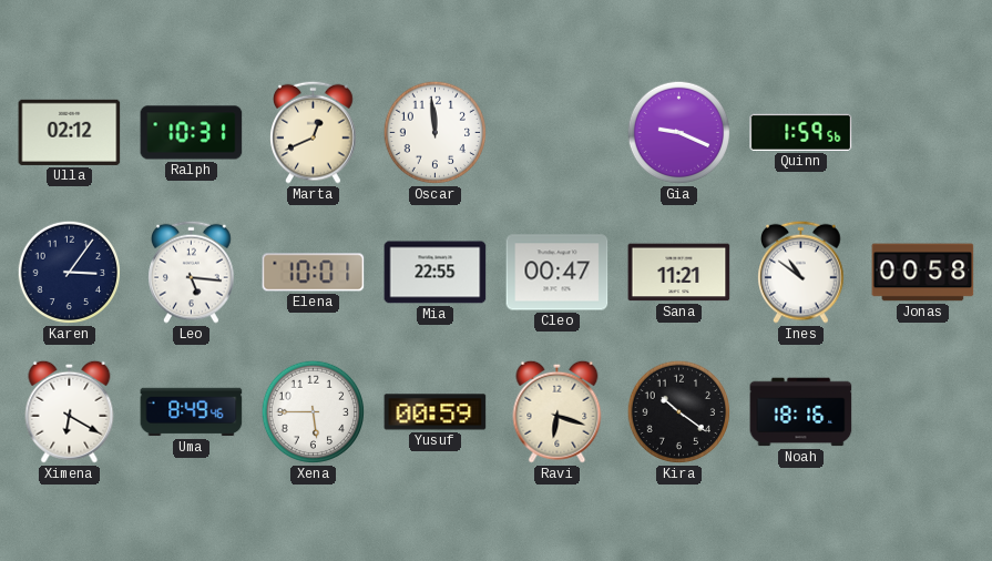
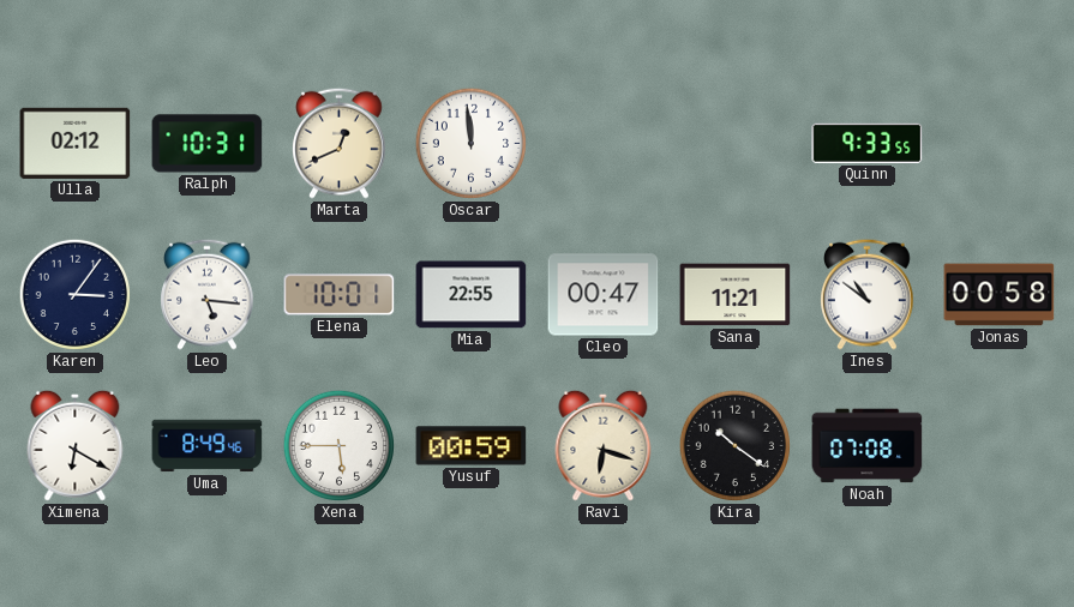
Gia: 9:19 -> none (679, 133)
Quinn: 1:59 -> 9:33 (868, 143)
Noah: 18:16 -> 07:08 (868, 446)
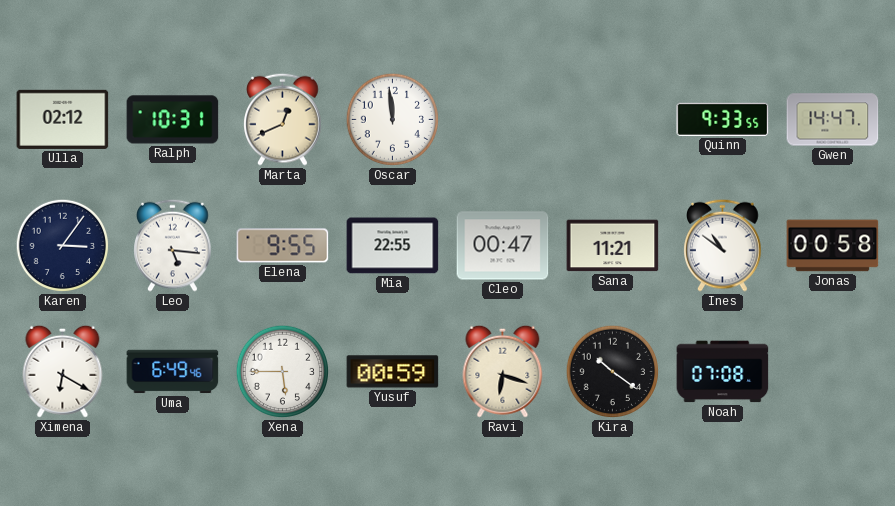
Gwen: none -> 14:47 (833, 120)
Elena: 10:01 -> 9:55 (283, 246)
Uma: 8:49 -> 6:49 (173, 372)
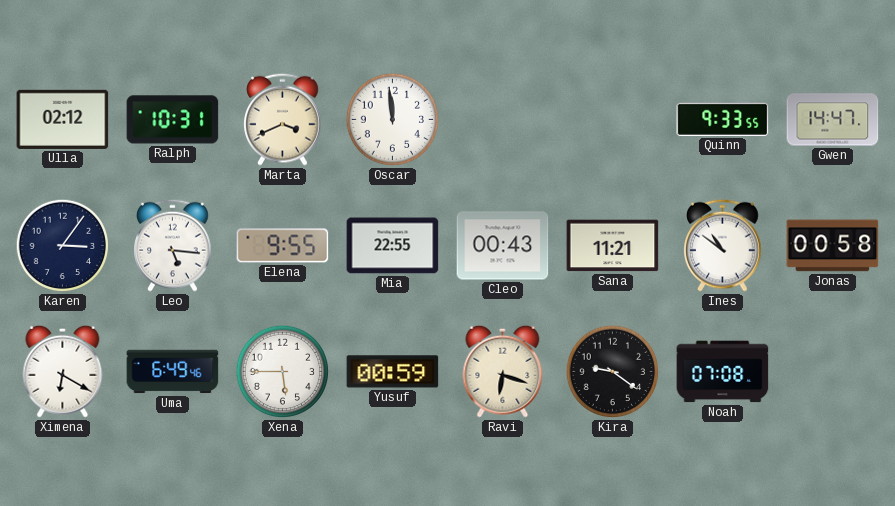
Marta: 12:41 -> 3:41 (283, 119)
Cleo: 00:47 -> 00:43 (503, 246)
Kira: 10:21 -> 9:21 (613, 372)
